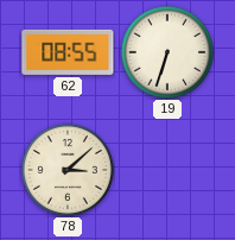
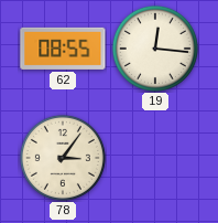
19: 6:33 -> 12:16 (155, 49)
78: 3:08 -> 3:06 (63, 158)
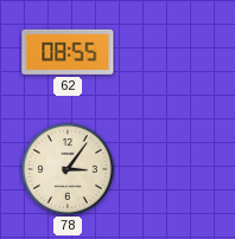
19: 12:16 -> none (155, 49)
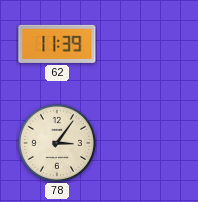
62: 08:55 -> 11:39 (57, 44)
